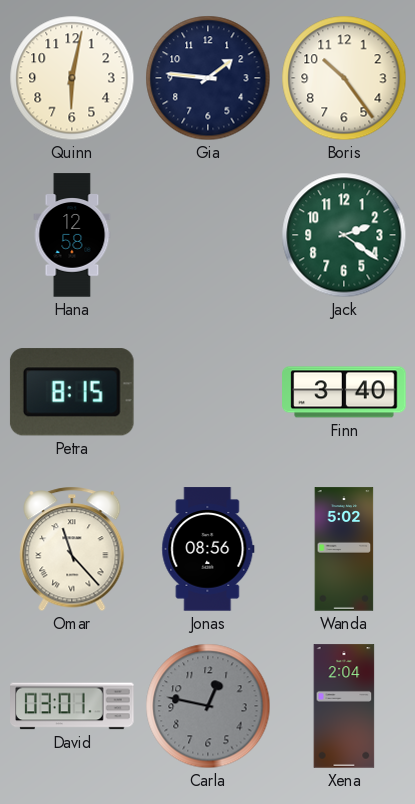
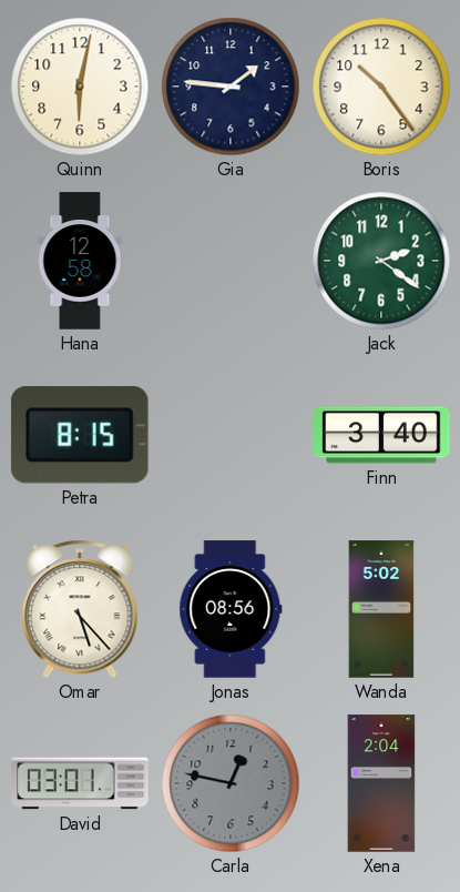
Omar: 11:23 -> 5:23 (80, 609)
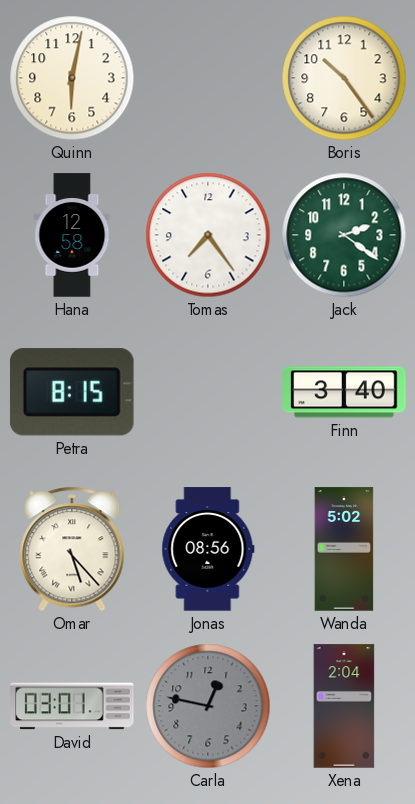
Gia: 1:46 -> none (231, 87)
Tomas: none -> 7:24 (208, 235)
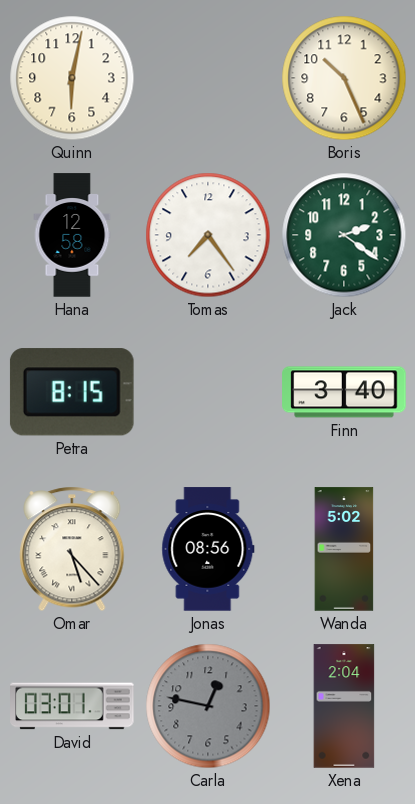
Boris: 10:24 -> 10:26 (344, 78)
